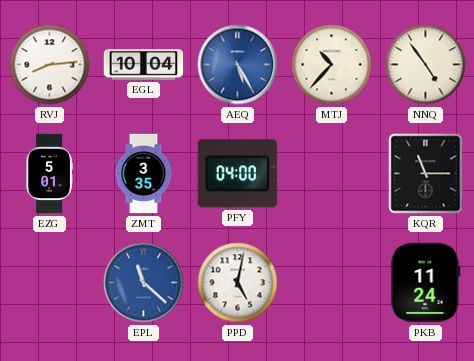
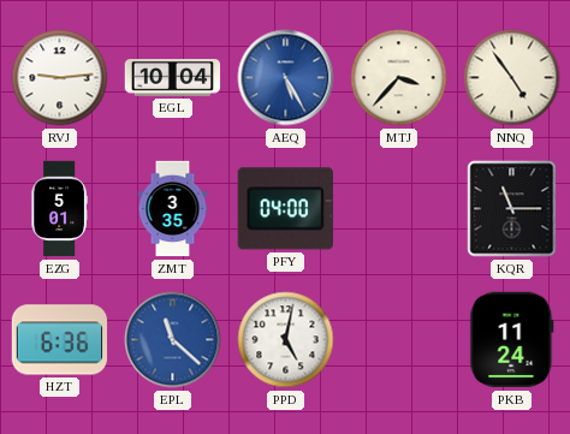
RVJ: 8:14 -> 9:14 (60, 78)
MTJ: 10:37 -> 3:37 (399, 78)
HZT: none -> 6:36 (60, 340)
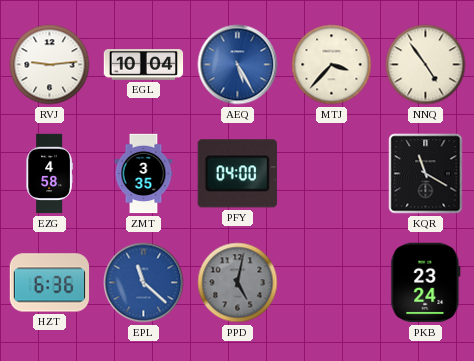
EZG: 5:01 -> 4:58 (49, 174)
KQR: 11:15 -> 11:20 (426, 174)
PPD dial: white -> grey (238, 283)
PKB: 11:24 -> 23:24 (426, 283)
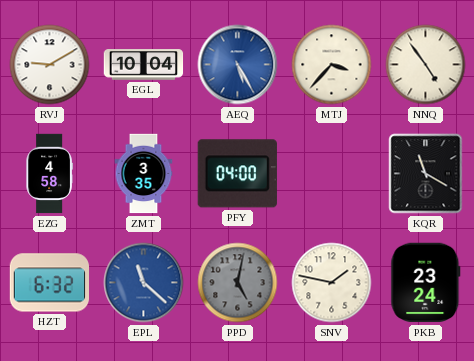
RVJ: 9:14 -> 9:10 (50, 65)
HZT: 6:36 -> 6:32 (50, 283)
SNV: none -> 1:47 (332, 283)
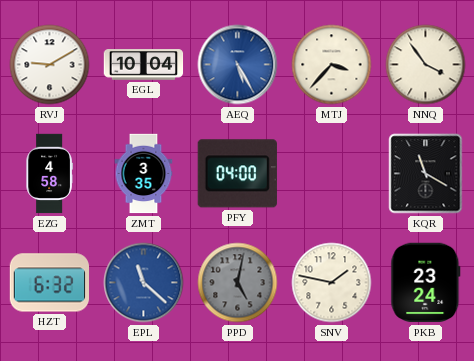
NNQ: 4:54 -> 3:54 (426, 65)
